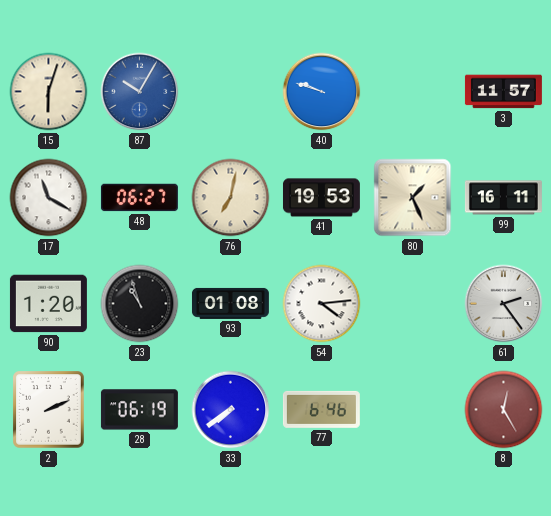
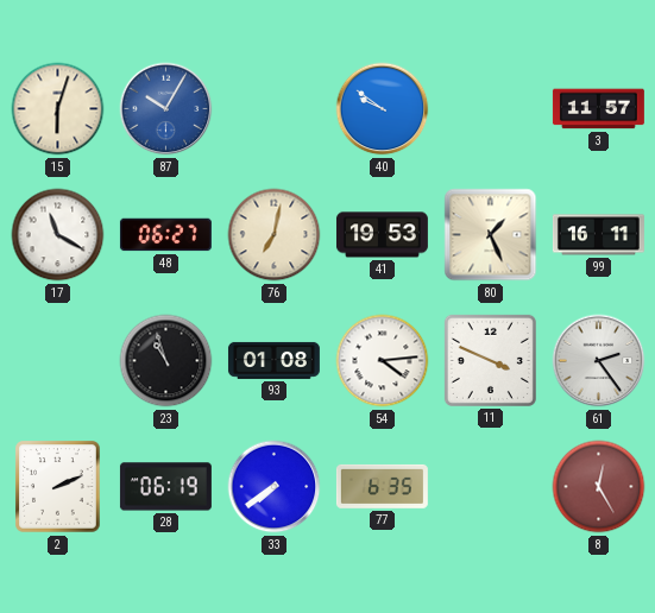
40: 9:48 -> 9:51 (383, 109)
90: 1:20 -> none (48, 304)
11: none -> 3:49 (490, 360)
77: 6:46 -> 6:35 (382, 486)
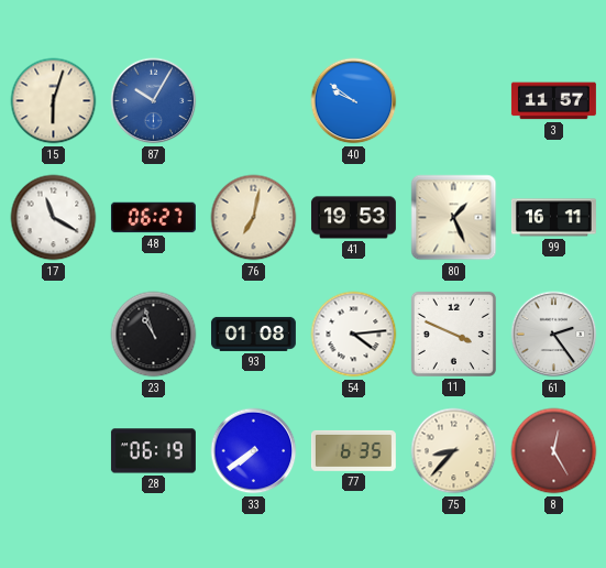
2: 2:11 -> none (58, 487)
75: none -> 8:37 (454, 451)
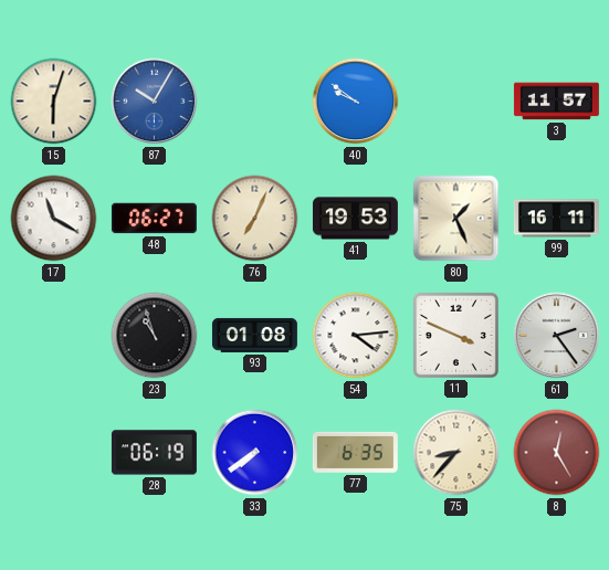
76: 7:02 -> 7:04 (255, 219)
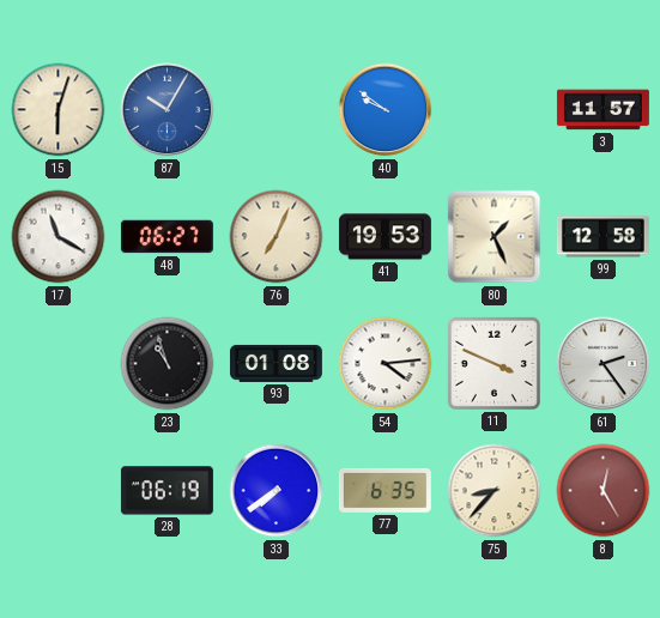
99: 16:11 -> 12:58 (603, 237)
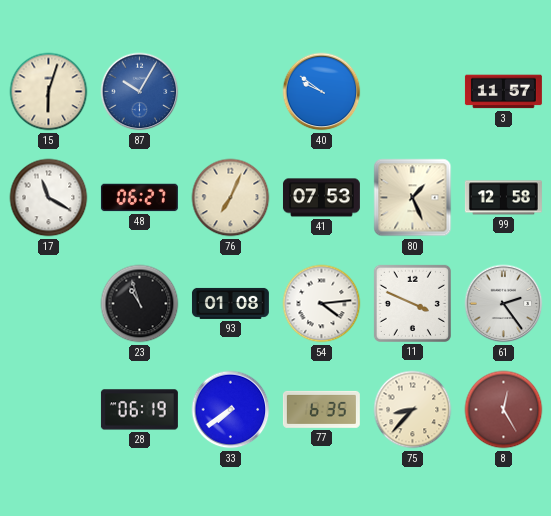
41: 19:53 -> 07:53 (321, 198)
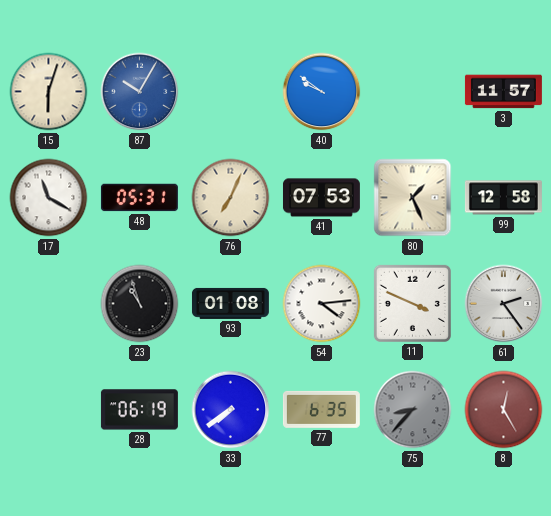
48: 06:27 -> 05:31 (139, 198)
75 dial: cream -> grey (413, 410)
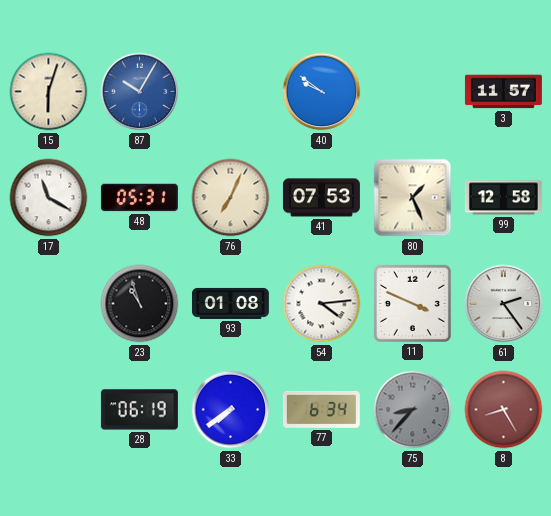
77: 6:35 -> 6:34 (321, 409)
8: 12:25 -> 8:25 (504, 410)
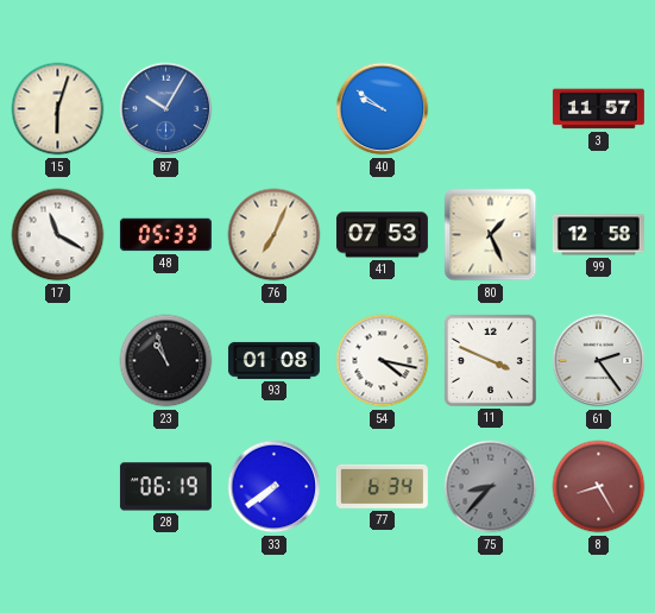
48: 05:31 -> 05:33 (165, 235)
54: 4:14 -> 4:17 (383, 361)
